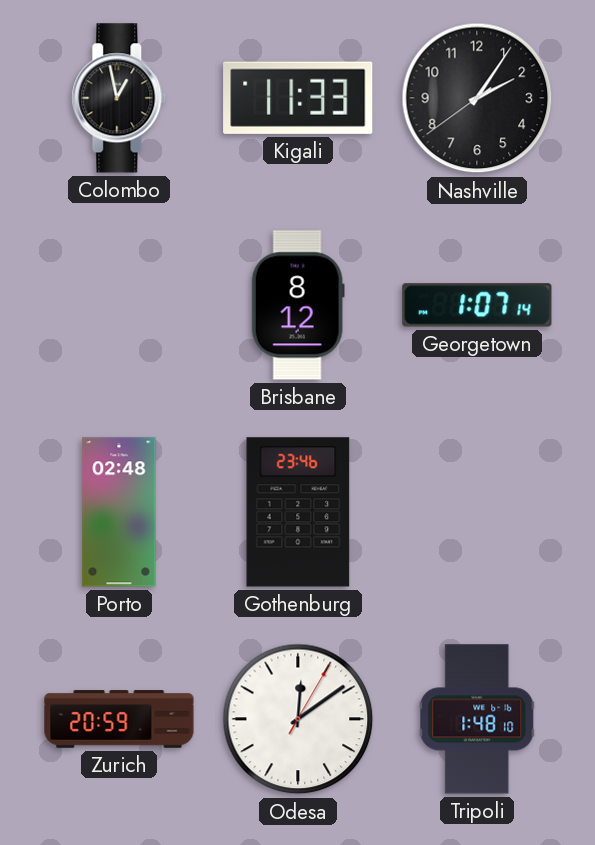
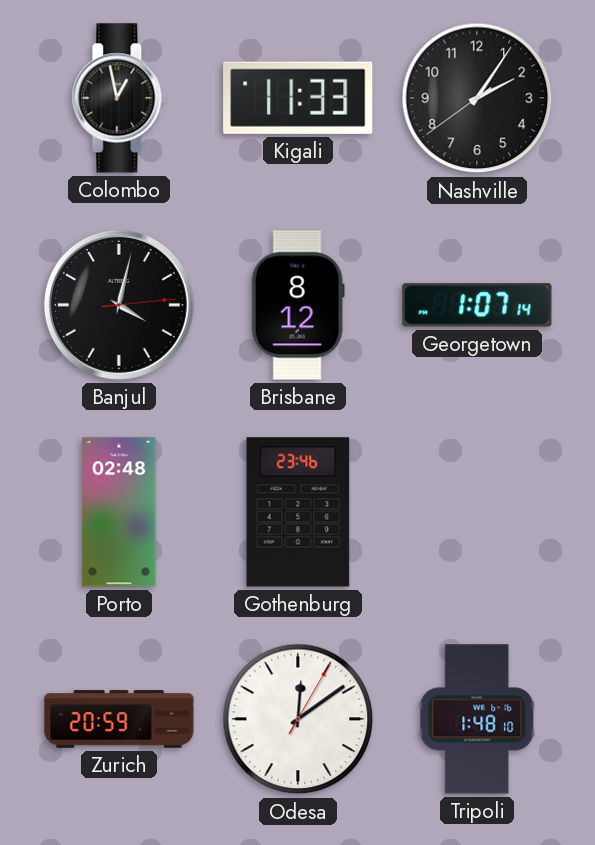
Banjul: none -> 4:02 (119, 305)
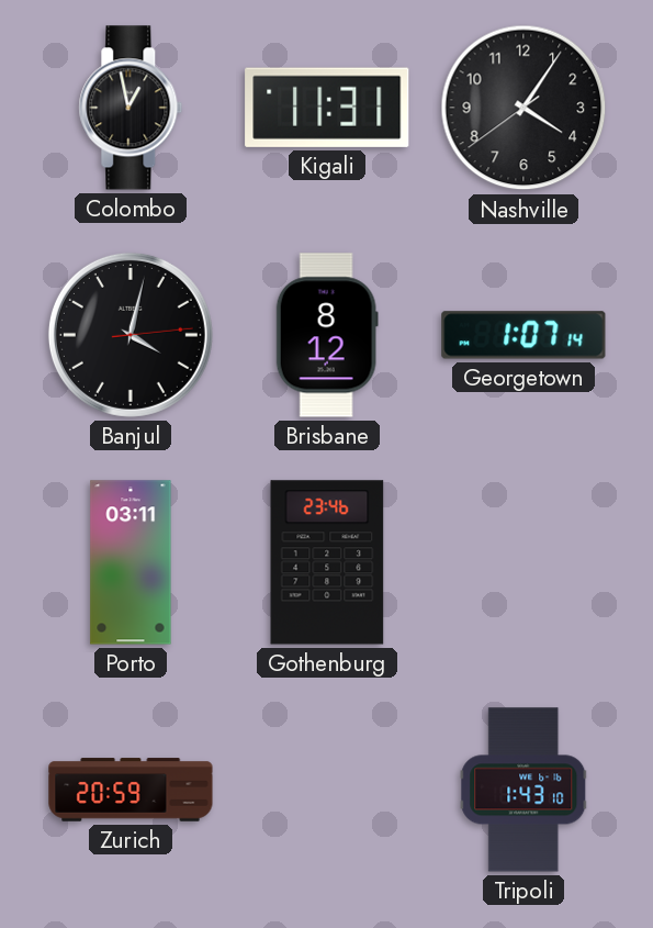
Kigali: 11:33 -> 11:31 (327, 108)
Nashville: 2:05 -> 4:05 (523, 108)
Porto: 02:48 -> 03:11 (131, 562)
Odesa: 12:09 -> none (298, 719)
Tripoli: 1:48 -> 1:43 (523, 790)
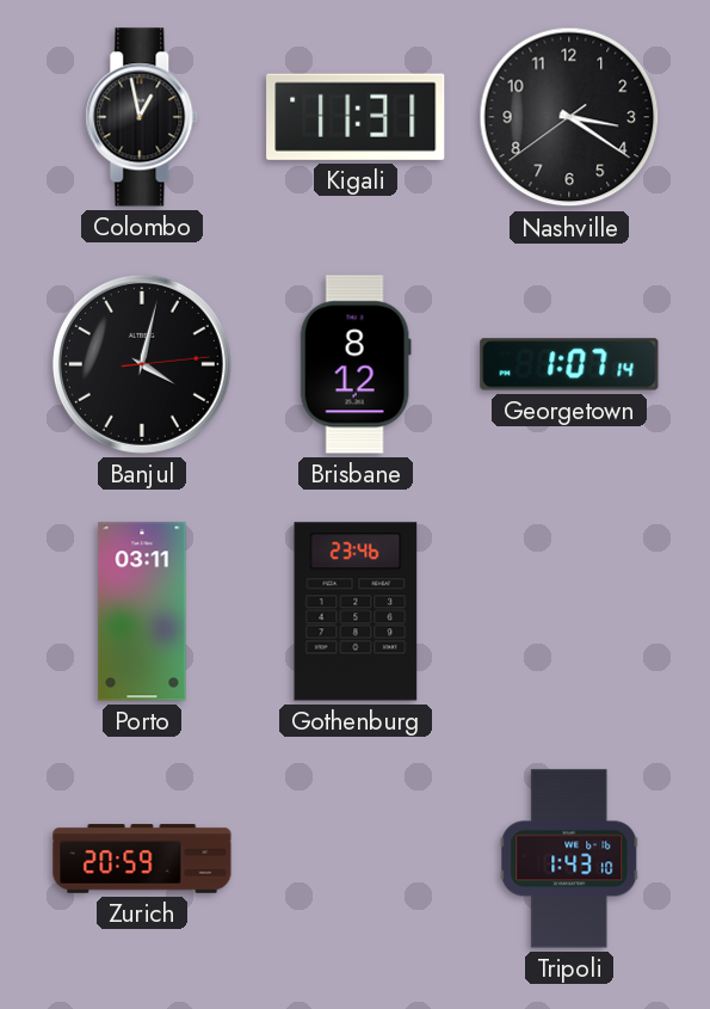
Nashville: 4:05 -> 3:20 (569, 117)
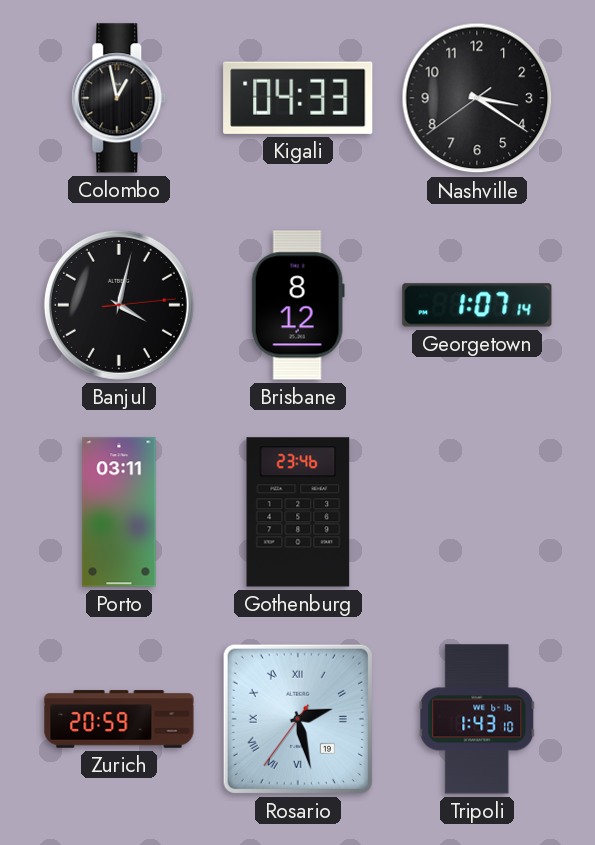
Kigali: 11:31 -> 04:33 (298, 98)
Rosario: none -> 2:27 (298, 719)
